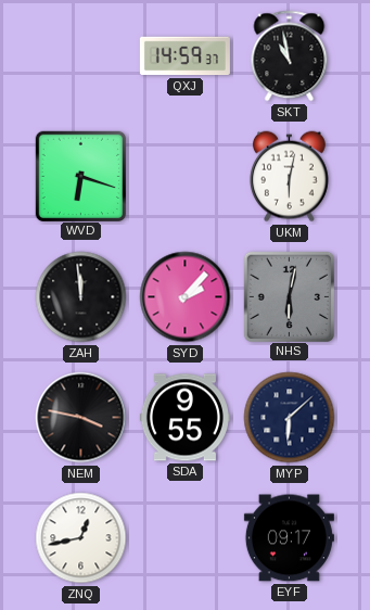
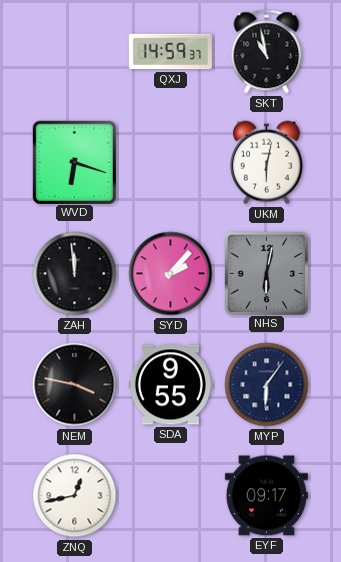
MYP: 6:08 -> 6:06 (267, 385)
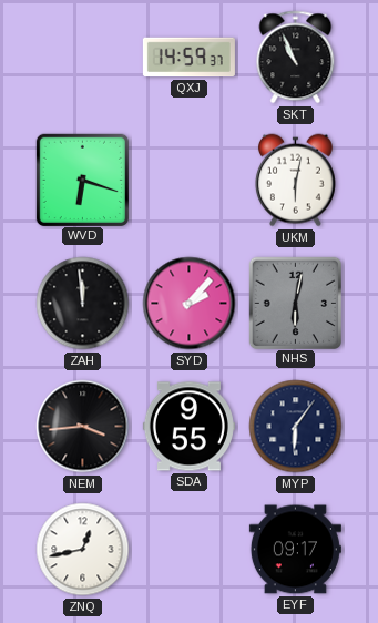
SKT: 10:58 -> 10:56 (296, 58)
NEM: 3:47 -> 3:44 (83, 427)
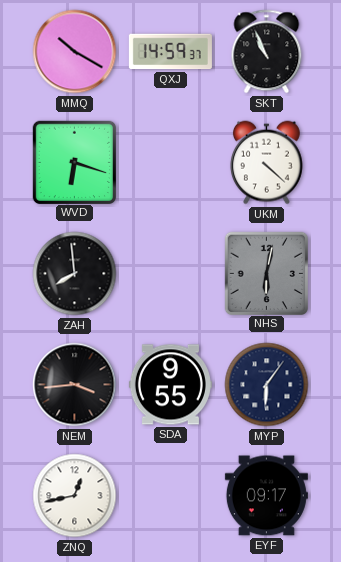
MMQ: none -> 10:20 (75, 52)
UKM: 6:02 -> 4:22 (266, 163)
ZAH: 11:59 -> 7:59 (75, 274)
SYD: 2:07 -> none (190, 304)
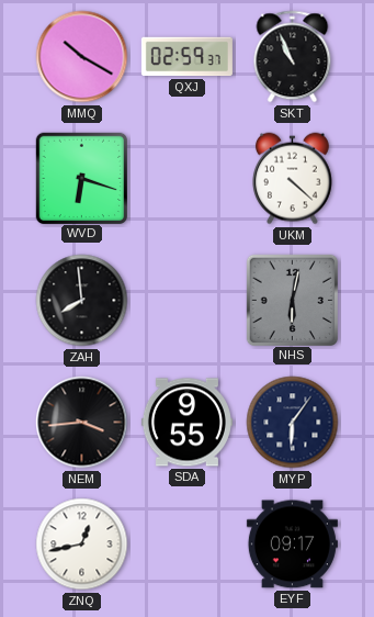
QXJ: 14:59 -> 02:59 (186, 57)
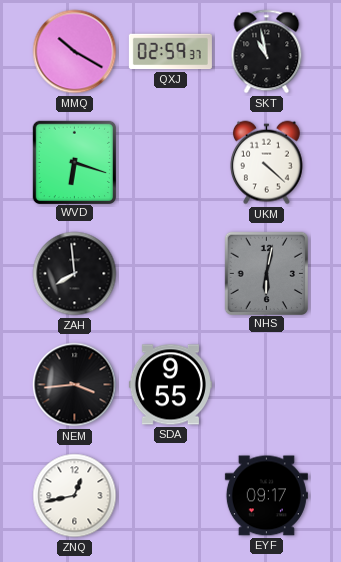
SKT: 10:56 -> 10:58 (267, 52)
MYP: 6:06 -> none (293, 423)
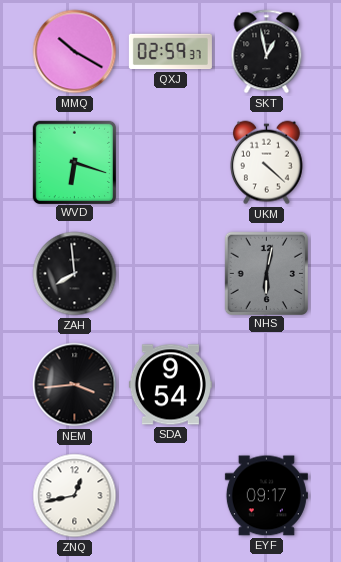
SKT: 10:58 -> 12:58 (267, 52)
SDA: 9:55 -> 9:54 (170, 385)
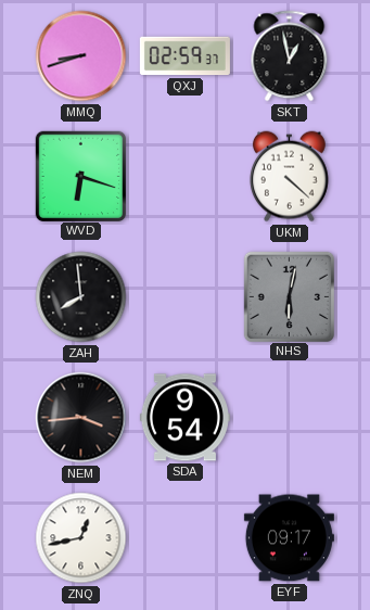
MMQ: 10:20 -> 8:42 (81, 56)
